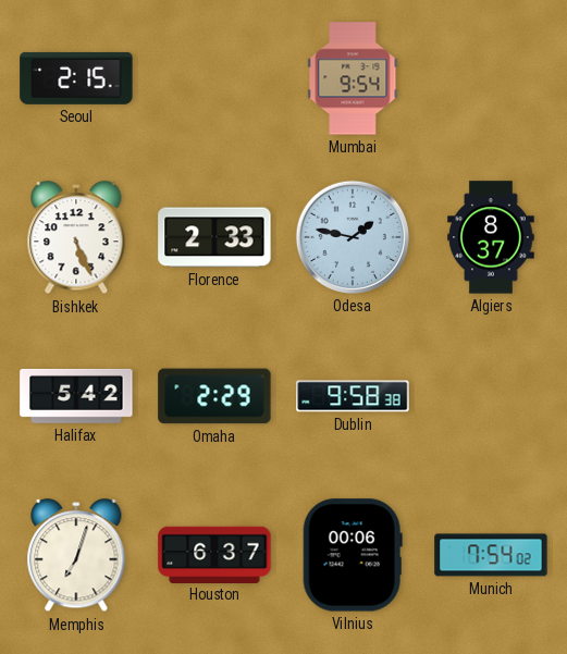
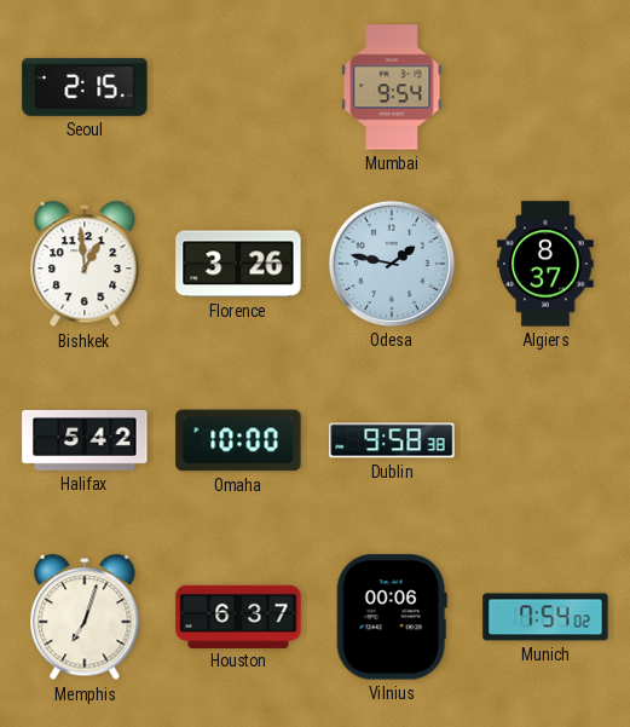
Bishkek: 5:26 -> 12:59 (85, 265)
Florence: 2:33 -> 3:26 (238, 264)
Omaha: 2:29 -> 10:00 (238, 440)
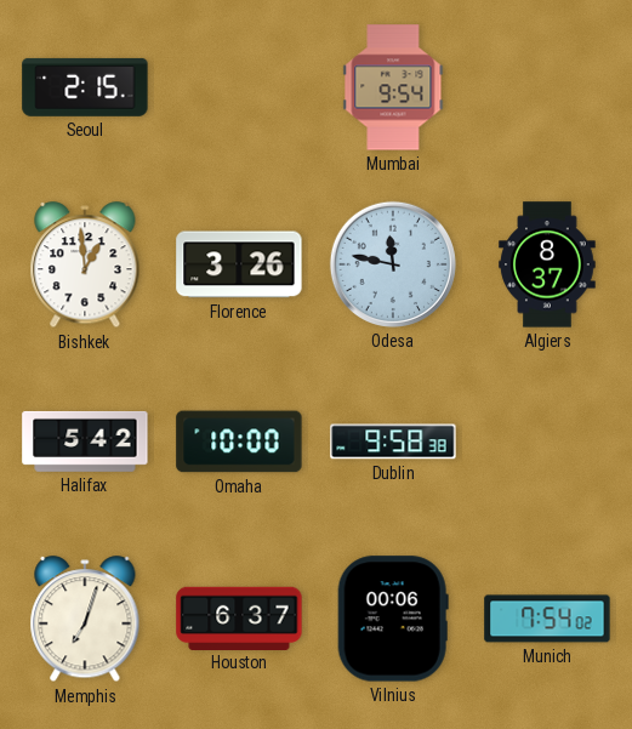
Odesa: 1:47 -> 11:47 (393, 264)
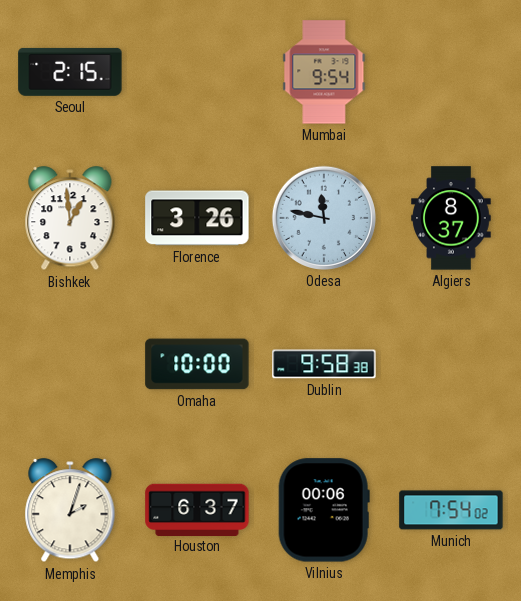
Halifax: 5:42 -> none (85, 442)
Memphis: 7:03 -> 2:03 (70, 511)
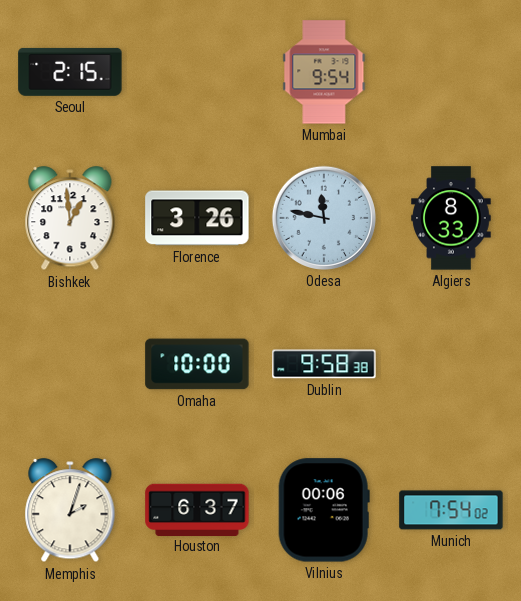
Algiers: 8:37 -> 8:33 (451, 218)
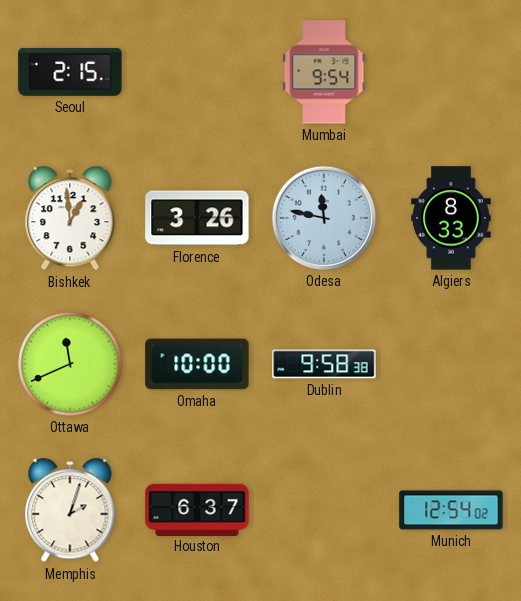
Ottawa: none -> 11:41 (70, 364)
Vilnius: 00:06 -> none (324, 510)
Munich: 7:54 -> 12:54 (451, 510)
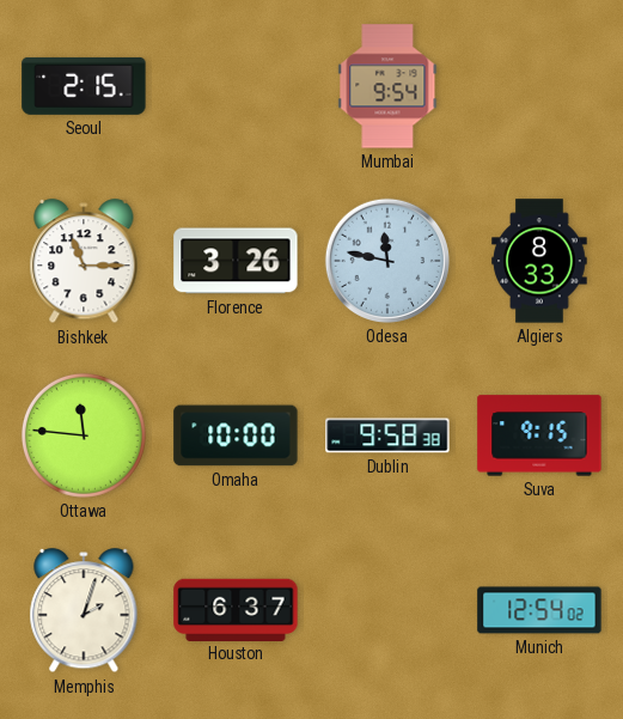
Bishkek: 12:59 -> 11:15 (84, 262)
Ottawa: 11:41 -> 11:46 (84, 435)
Suva: none -> 9:15 (539, 435)
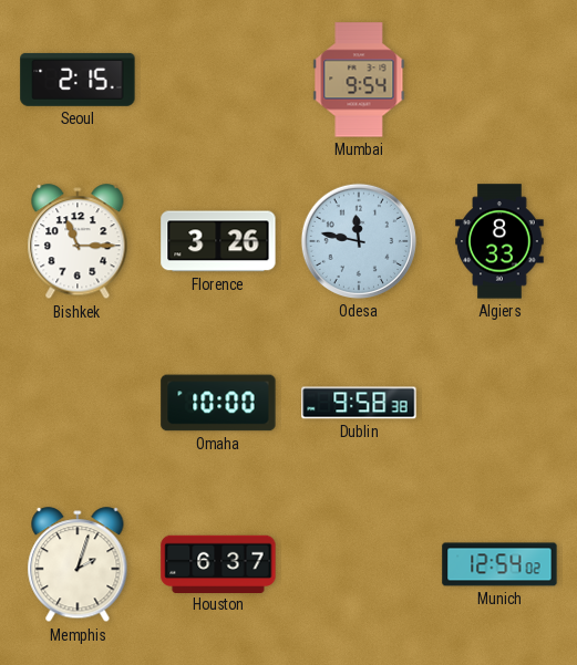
Ottawa: 11:46 -> none (84, 435)
Suva: 9:15 -> none (539, 435)
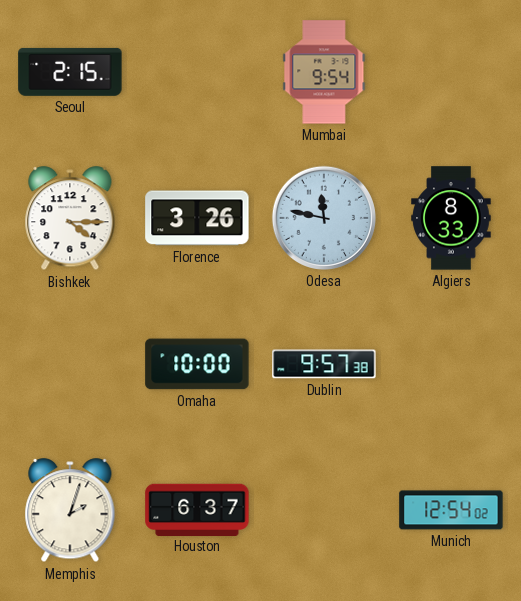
Bishkek: 11:15 -> 4:15 (70, 219)
Dublin: 9:58 -> 9:57 (324, 364)
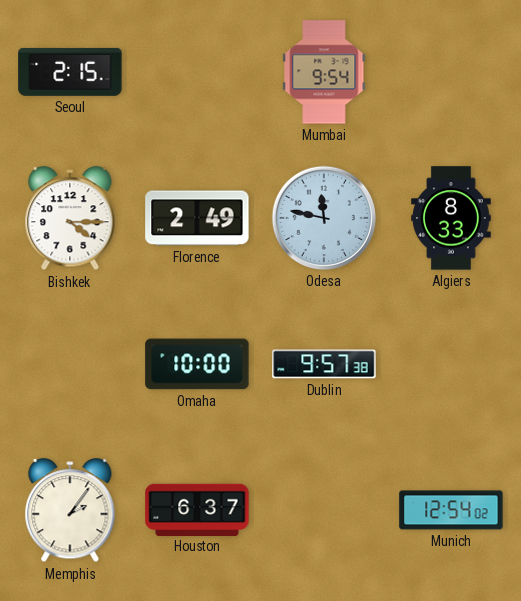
Florence: 3:26 -> 2:49 (197, 218)
Memphis: 2:03 -> 2:06 (70, 511)
